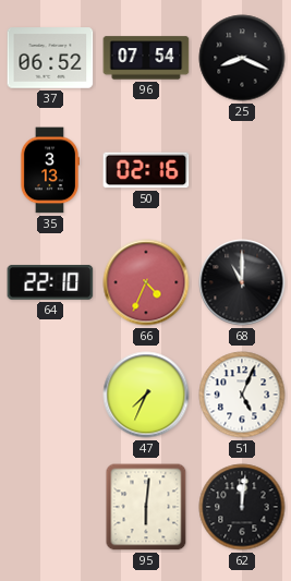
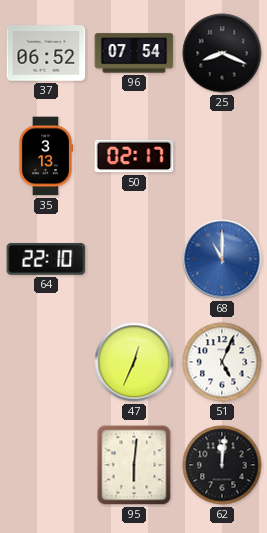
50: 02:16 -> 02:17 (134, 156)
66: 4:34 -> none (146, 282)
68 dial: black -> blue (222, 259)
47: 7:34 -> 12:34 (134, 362)
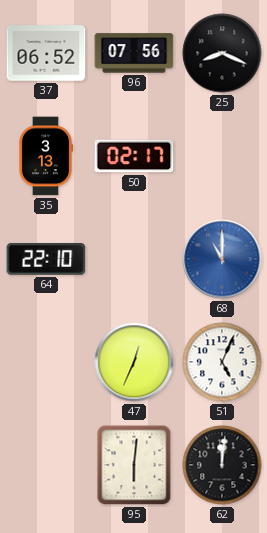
96: 07:54 -> 07:56 (134, 53)
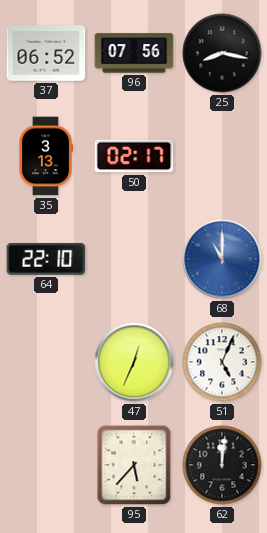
25: 8:19 -> 8:17 (222, 53)
95: 6:01 -> 5:37 (134, 465)
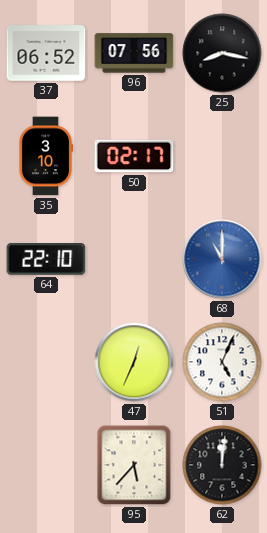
35: 3:13 -> 3:10 (45, 156)
